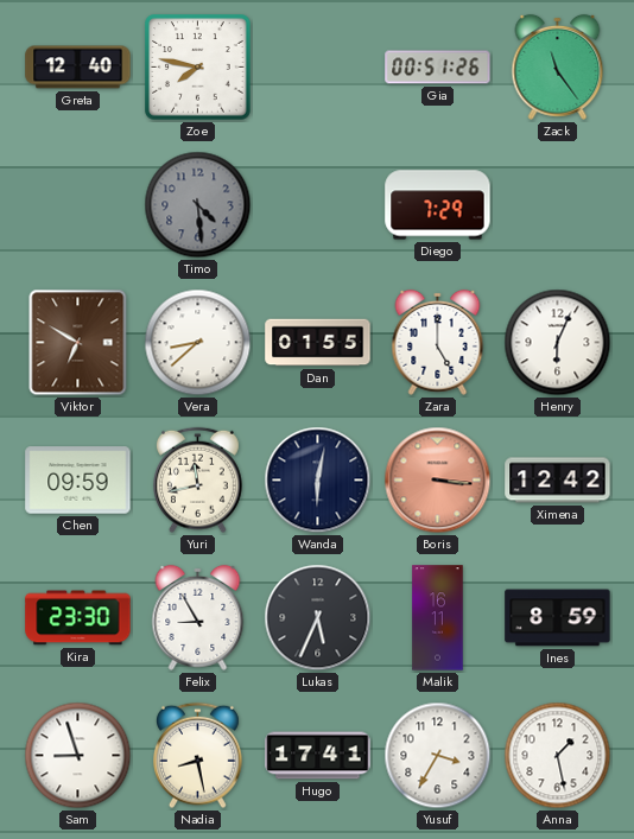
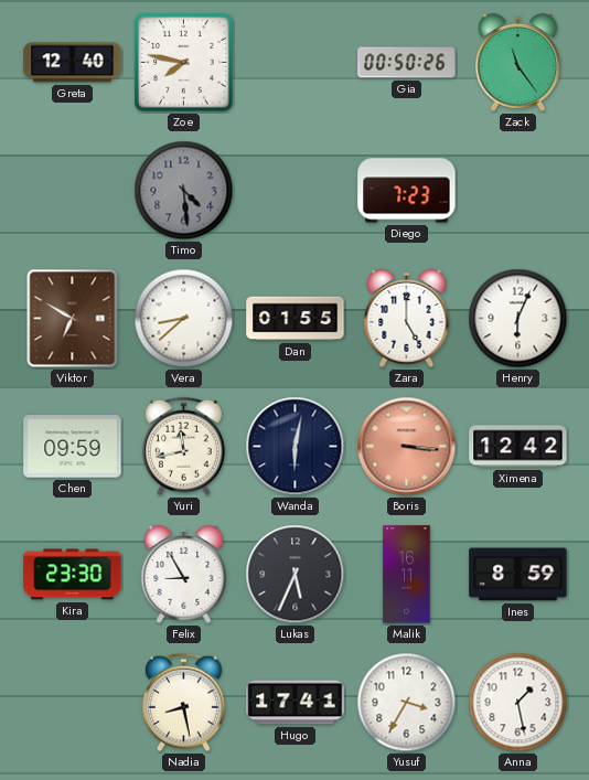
Gia: 00:51 -> 00:50 (407, 63)
Diego: 7:29 -> 7:23 (407, 191)
Sam: 8:57 -> none (78, 756)
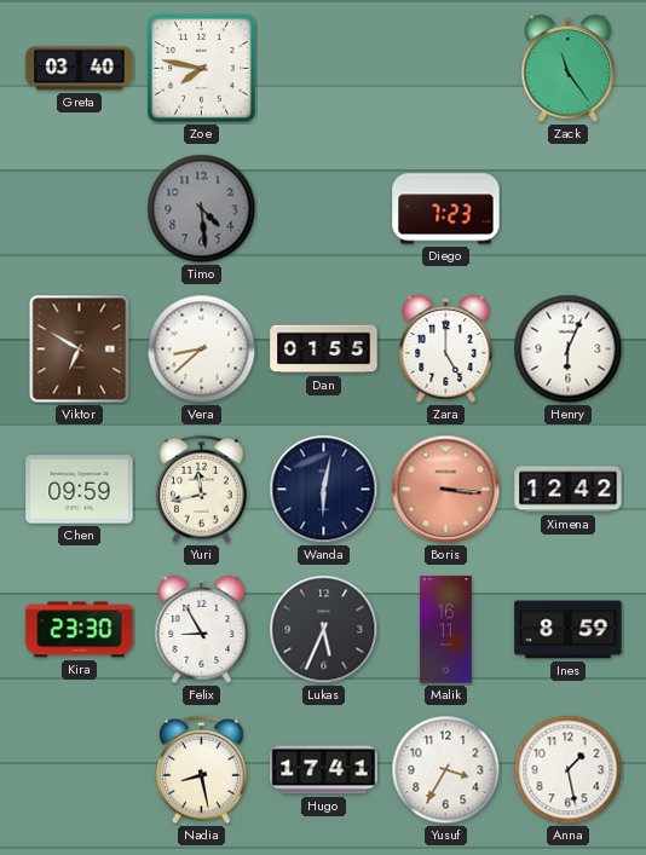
Greta: 12:40 -> 03:40 (80, 69)
Gia: 00:50 -> none (407, 63)
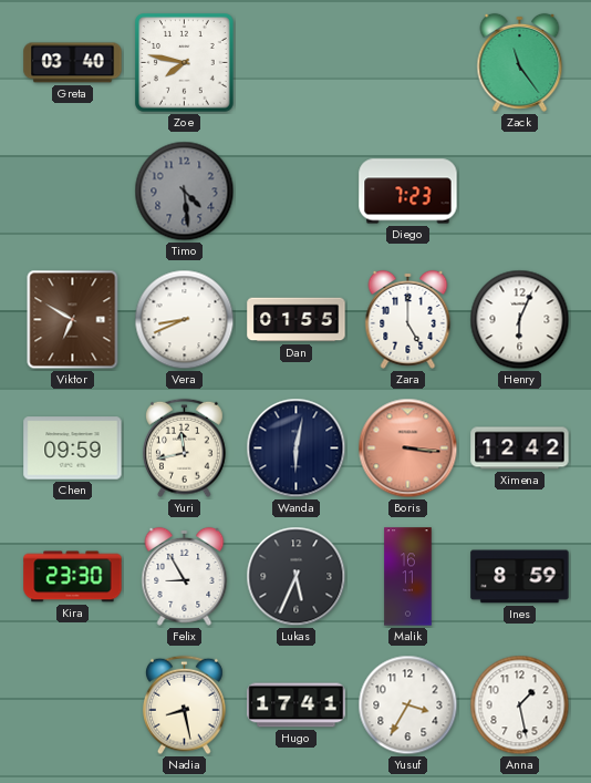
Vera: 8:38 -> 8:41 (185, 320)
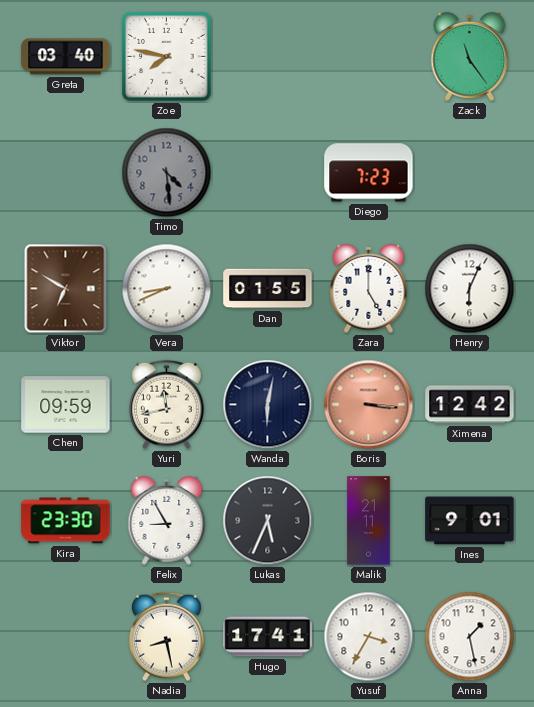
Malik: 16:11 -> 21:11 (369, 521)
Ines: 8:59 -> 9:01 (470, 521)
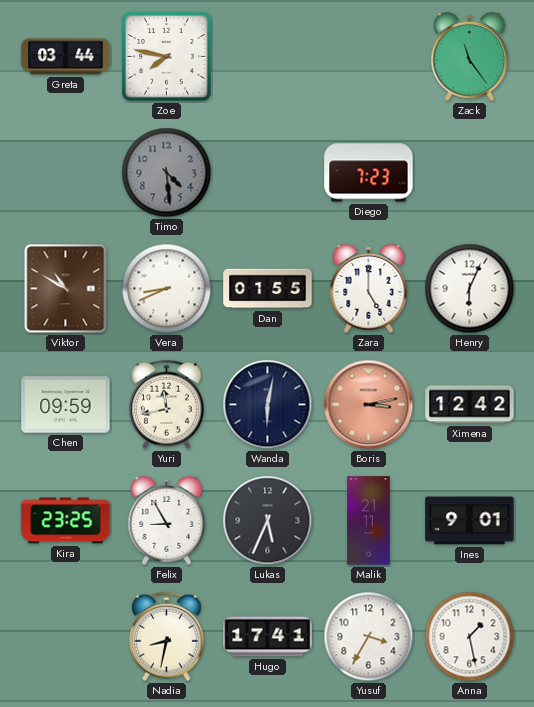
Greta: 03:40 -> 03:44 (66, 57)
Viktor: 6:50 -> 10:50 (66, 289)
Boris: 3:16 -> 3:13 (369, 405)
Kira: 23:30 -> 23:25 (66, 521)
Nadia: 8:28 -> 8:32 (167, 637)
